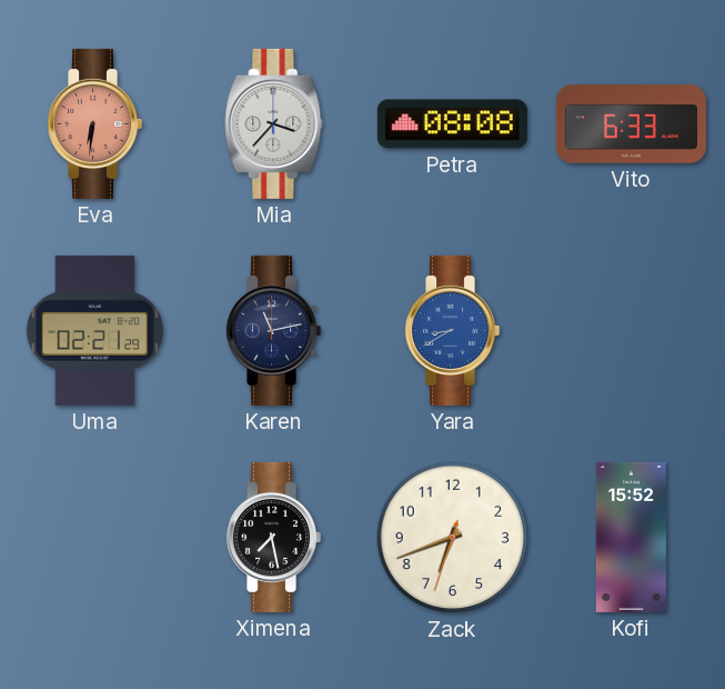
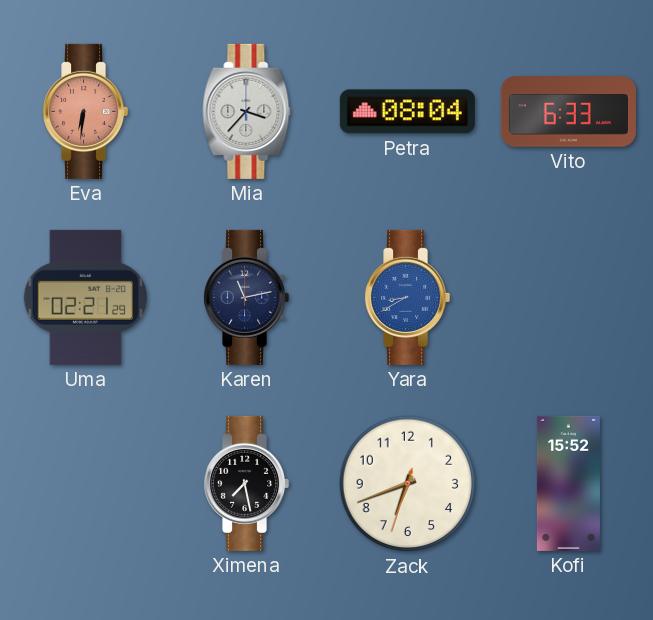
Petra: 08:08 -> 08:04 (407, 112)
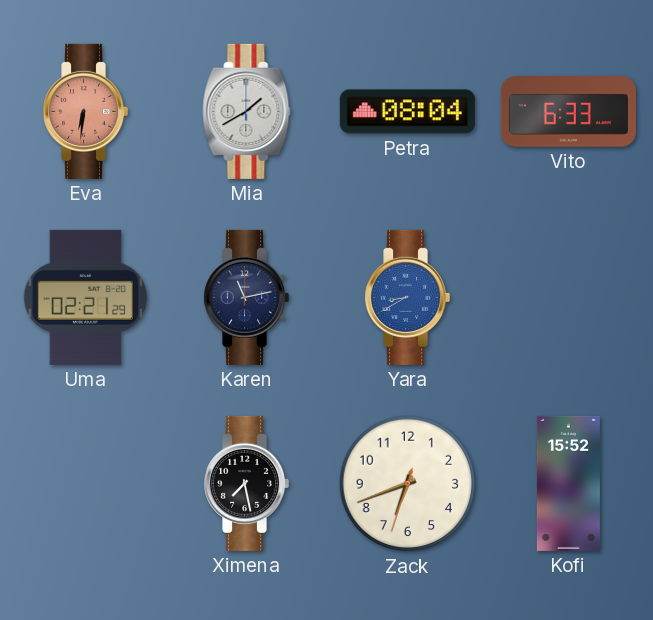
Mia: 3:37 -> 1:40 (247, 111)
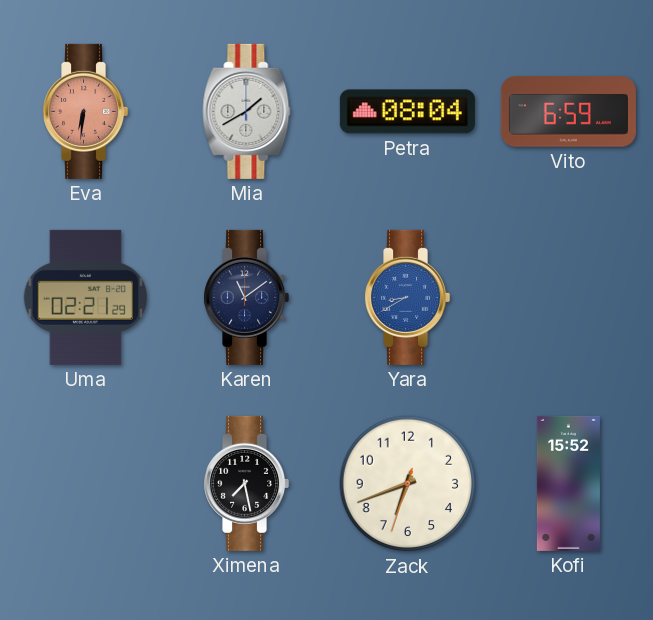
Vito: 6:33 -> 6:59 (568, 112)
Karen: 11:13 -> 11:09 (247, 297)
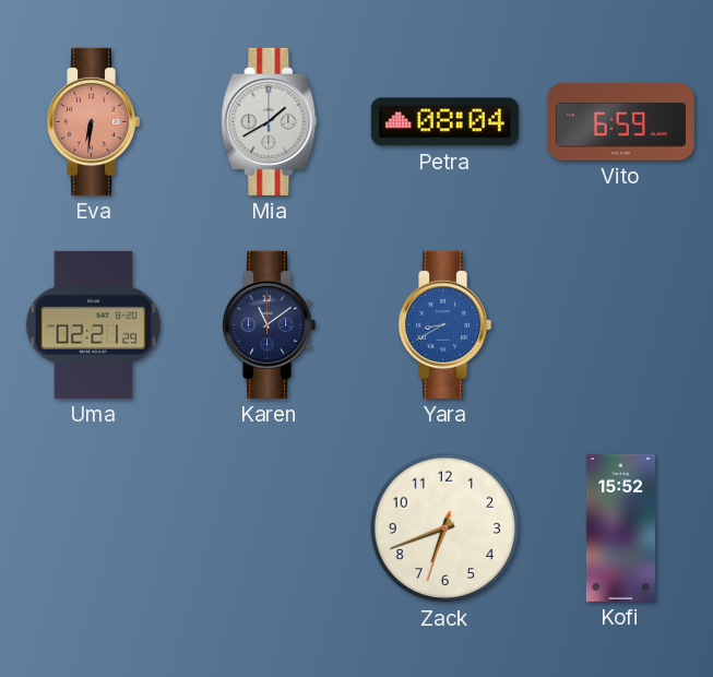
Ximena: 7:28 -> none (247, 483)
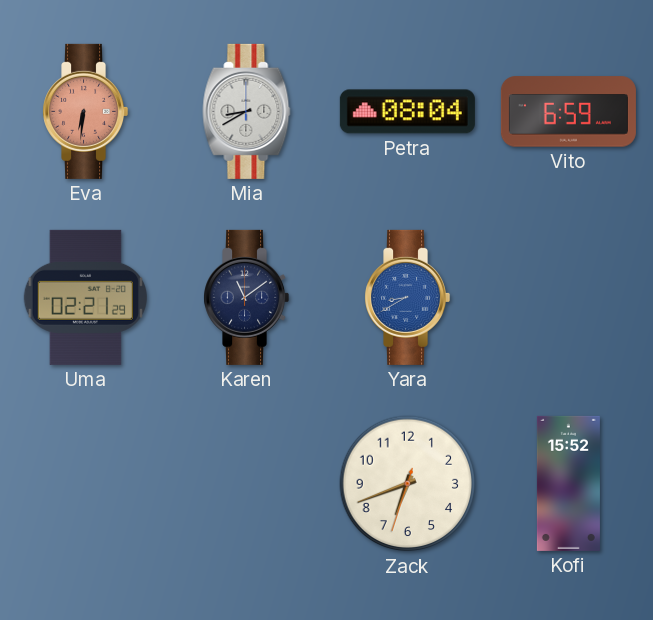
Mia: 1:40 -> 8:40 (247, 111)
